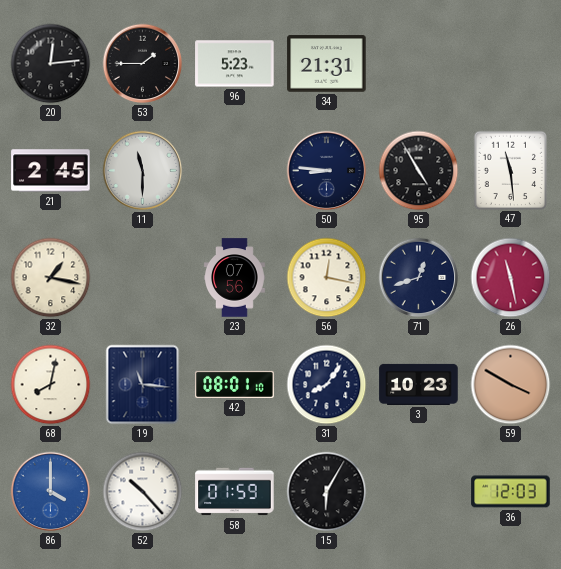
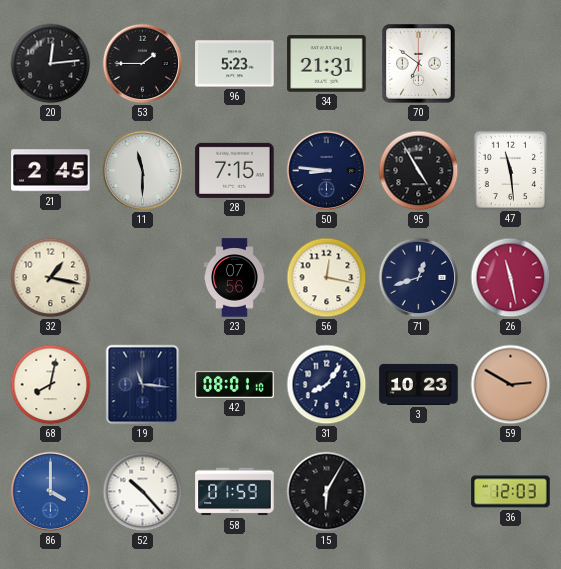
70: none -> 6:51 (419, 64)
28: none -> 7:15 (235, 170)
59: 3:50 -> 2:50 (511, 385)
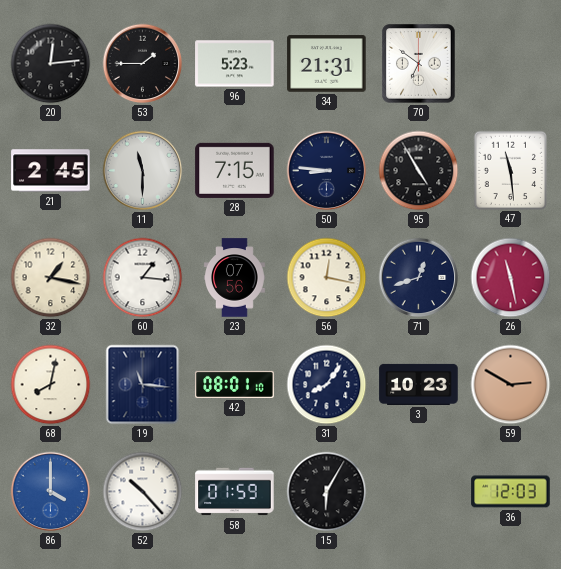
60: none -> 1:16 (143, 278)
